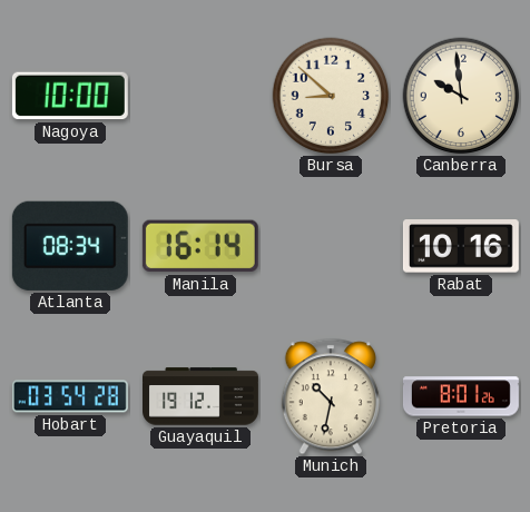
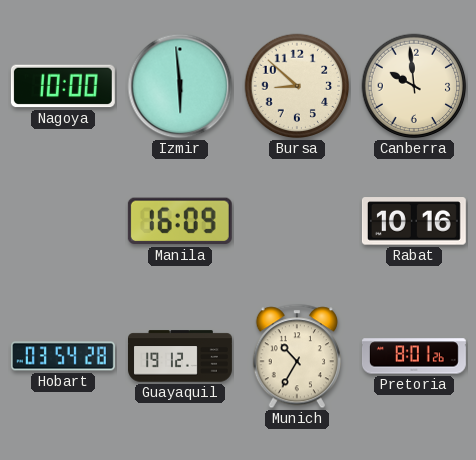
Izmir: none -> 5:59 (180, 86)
Atlanta: 08:34 -> none (70, 246)
Manila: 16:14 -> 16:09 (180, 221)
Munich: 10:32 -> 10:35 (297, 356)
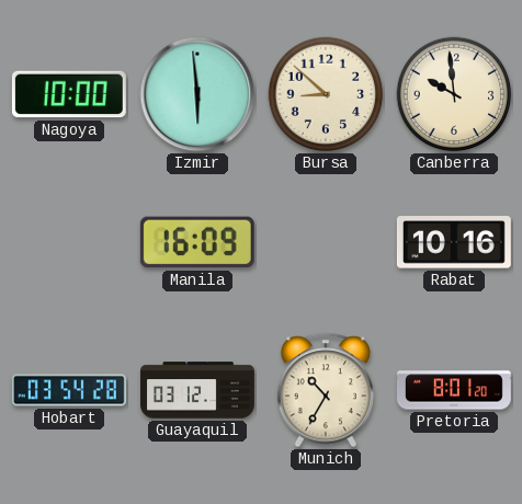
Guayaquil: 19:12 -> 03:12 (198, 390)
Pretoria: 8:01:26 -> 8:01:20 (454, 390)
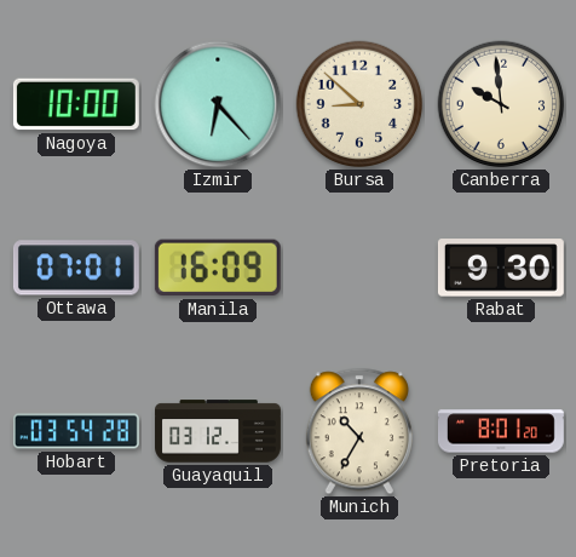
Izmir: 5:59 -> 6:23 (218, 104)
Ottawa: none -> 07:01 (76, 268)
Rabat: 10:16 -> 9:30 (501, 268)
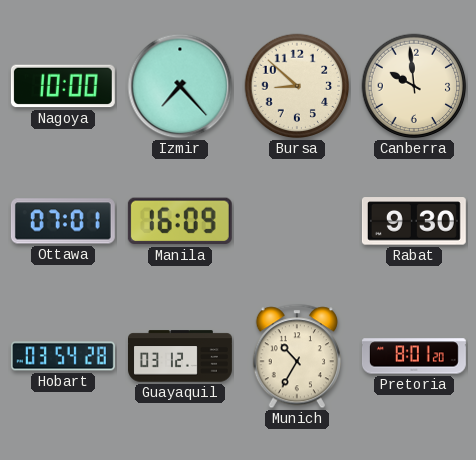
Izmir: 6:23 -> 7:23 (180, 86)
